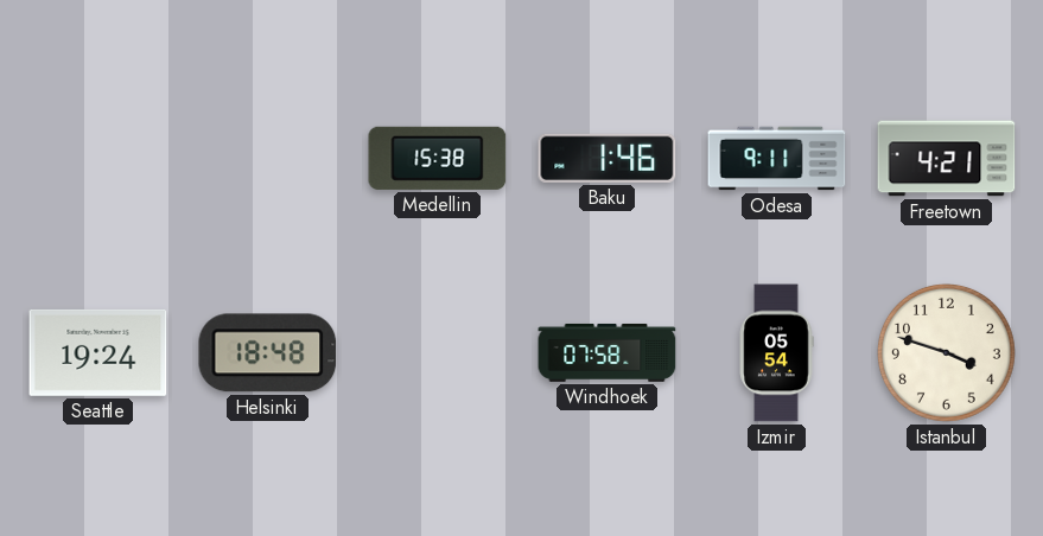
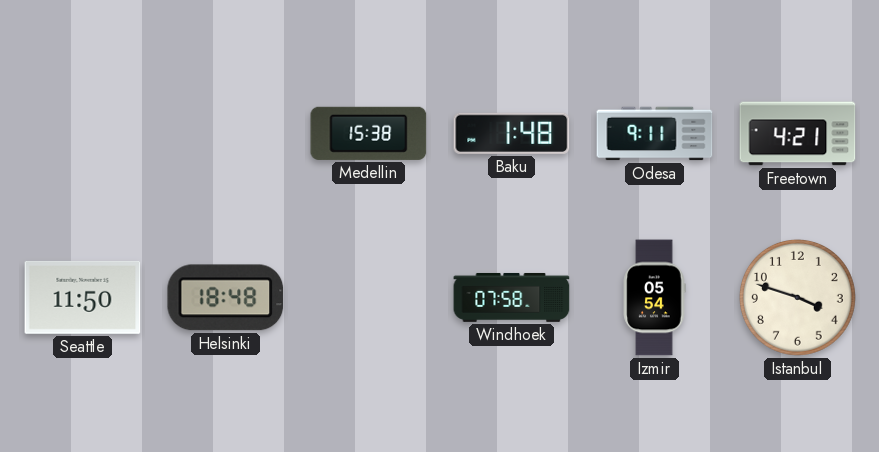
Baku: 1:46 -> 1:48 (512, 133)
Seattle: 19:24 -> 11:50 (83, 297)
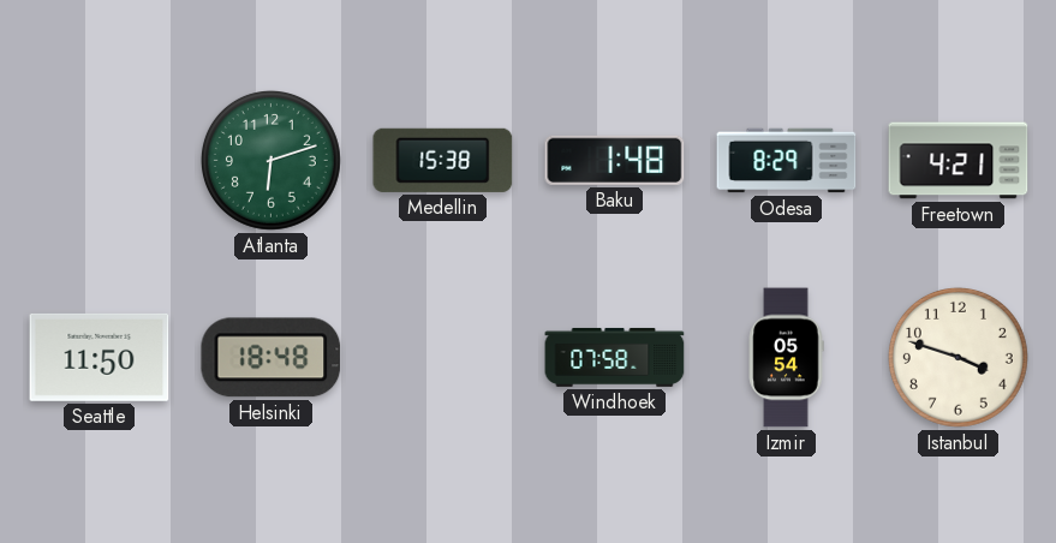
Atlanta: none -> 6:12 (270, 160)
Odesa: 9:11 -> 8:29 (787, 161)
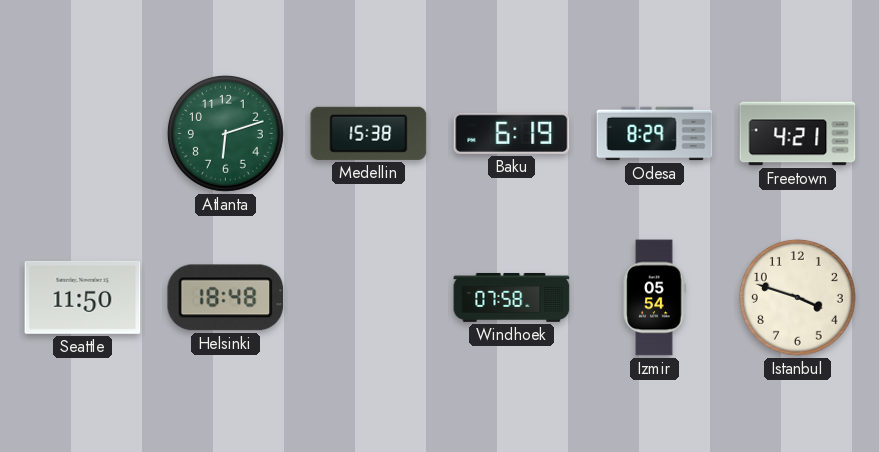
Baku: 1:48 -> 6:19 (512, 133)
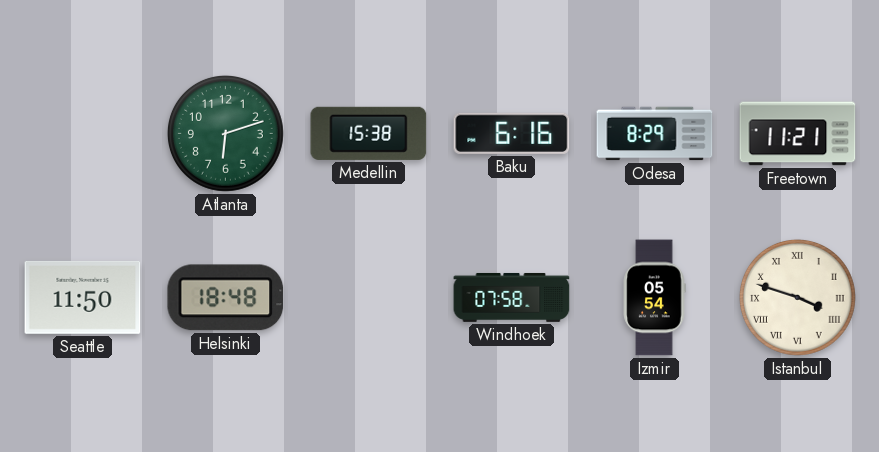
Baku: 6:19 -> 6:16 (512, 133)
Freetown: 4:21 -> 11:21 (798, 134)
Istanbul numerals: Arabic -> Roman (797, 297)
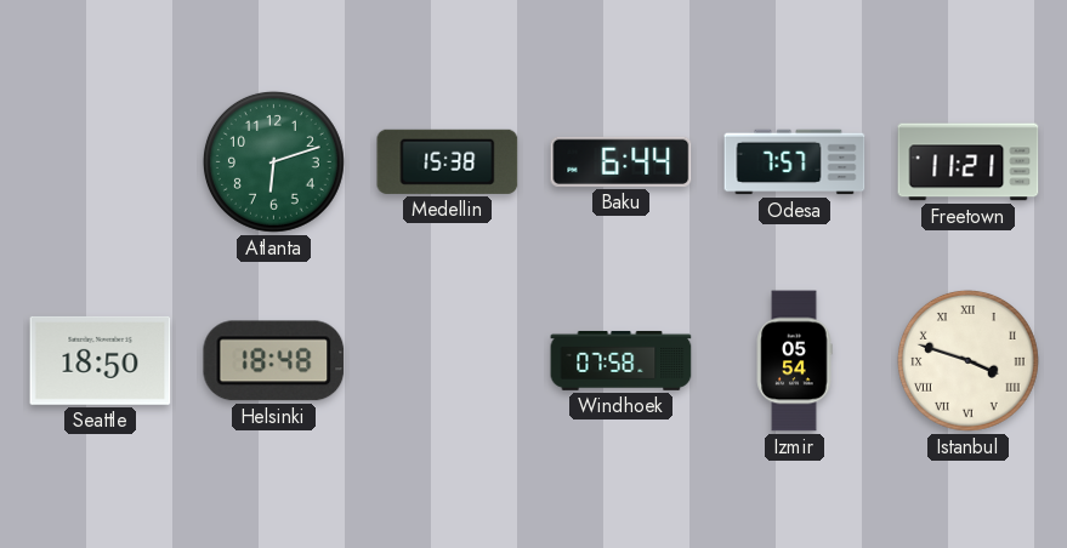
Baku: 6:16 -> 6:44 (622, 161)
Odesa: 8:29 -> 7:57 (795, 162)
Seattle: 11:50 -> 18:50 (101, 360)
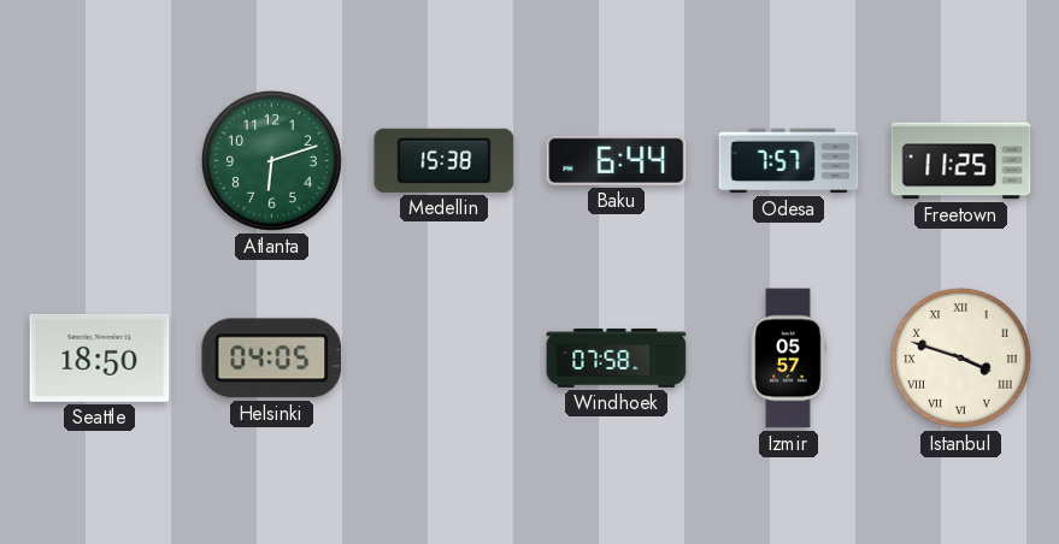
Freetown: 11:21 -> 11:25 (961, 161)
Helsinki: 18:48 -> 04:05 (272, 359)
Izmir: 05:54 -> 05:57 (788, 359)
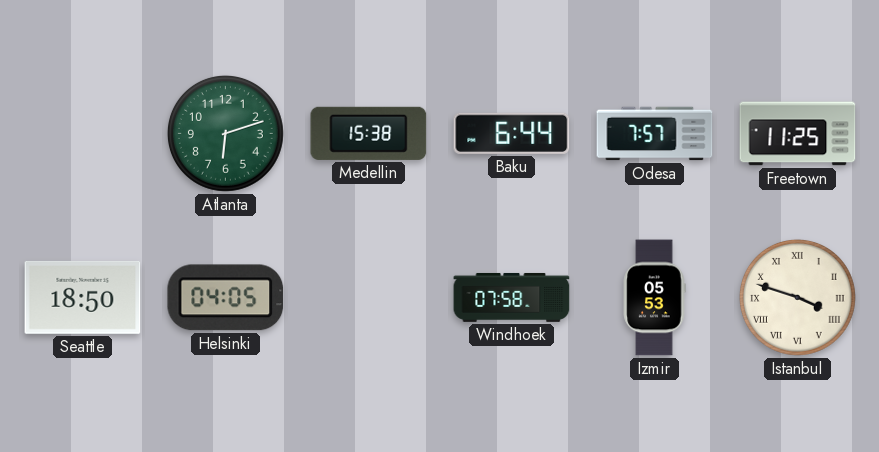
Izmir: 05:57 -> 05:53 (654, 298)
